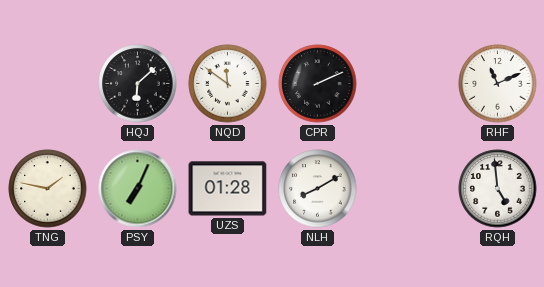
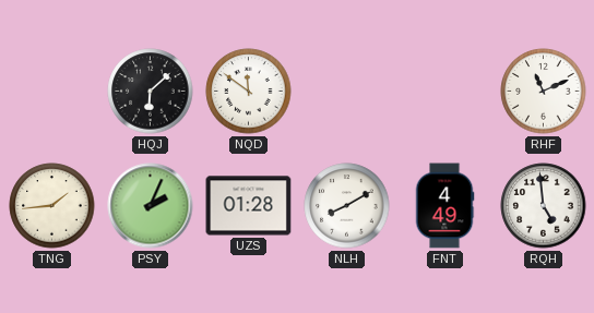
CPR: 2:11 -> none (318, 84)
TNG: 1:47 -> 1:44 (52, 206)
PSY: 7:04 -> 2:04 (151, 206)
FNT: none -> 4:49 (444, 206)
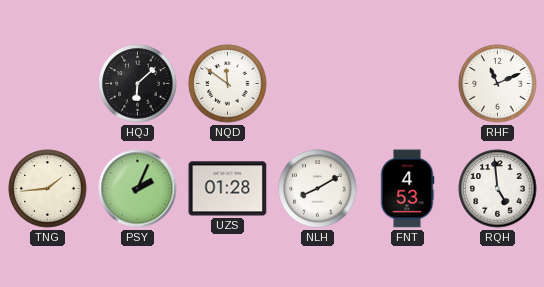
FNT: 4:49 -> 4:53 (407, 189)
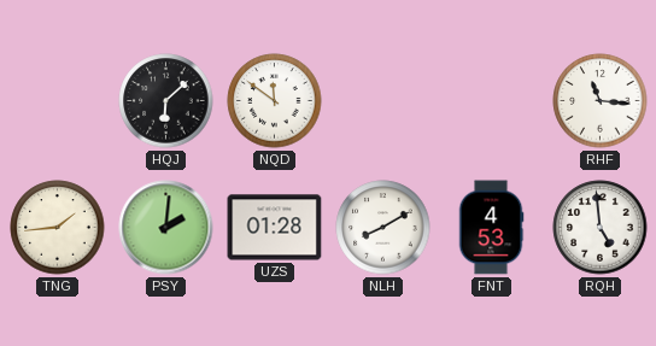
RHF: 11:11 -> 11:16 (601, 101)
PSY: 2:04 -> 2:01 (166, 228)
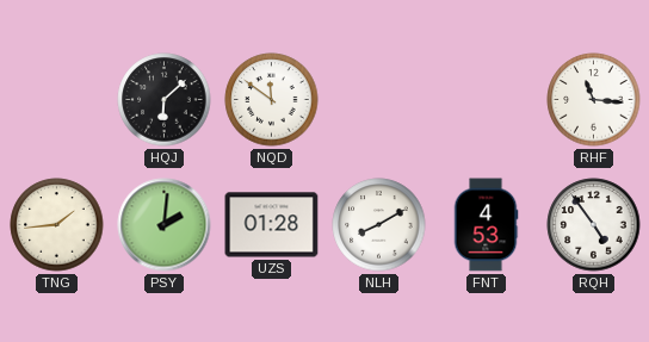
RQH: 4:59 -> 4:54 (594, 225)
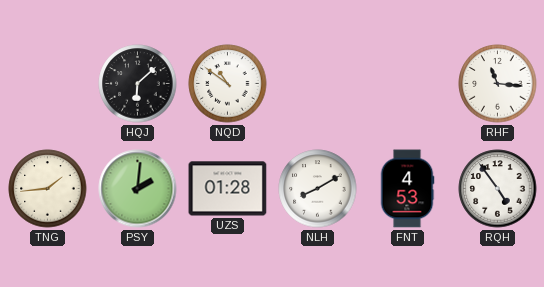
NQD: 11:51 -> 10:51 (228, 84)
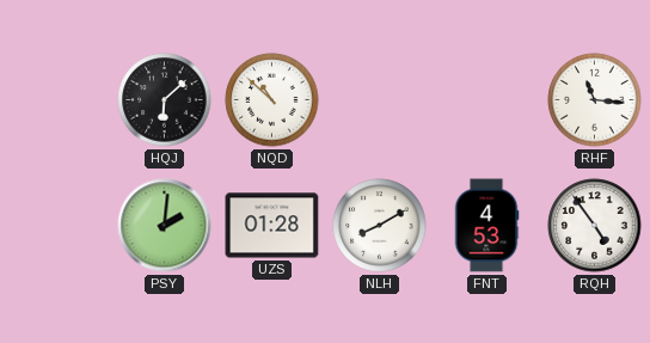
NQD: 10:51 -> 10:52 (272, 100)
TNG: 1:44 -> none (48, 189)
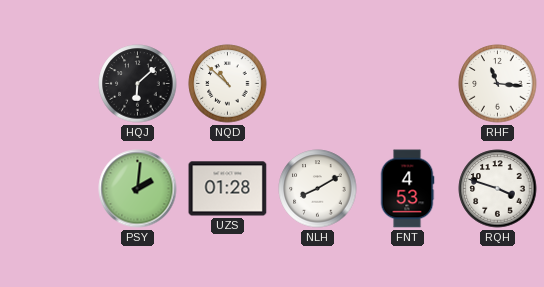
RQH: 4:54 -> 3:48 (498, 189)
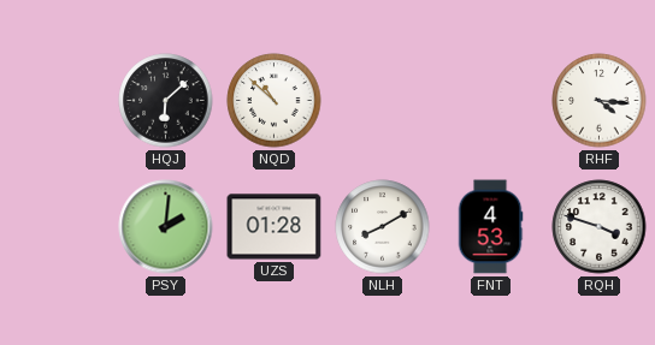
RHF: 11:16 -> 4:16 (600, 101)
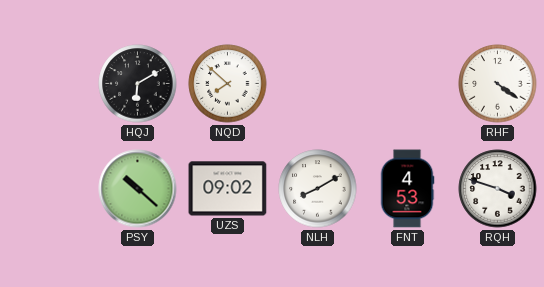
HQJ: 6:08 -> 6:10 (138, 84)
NQD: 10:52 -> 7:52 (228, 84)
RHF: 4:16 -> 4:21 (498, 84)
PSY: 2:01 -> 10:22 (138, 189)
UZS: 01:28 -> 09:02 (228, 189)
